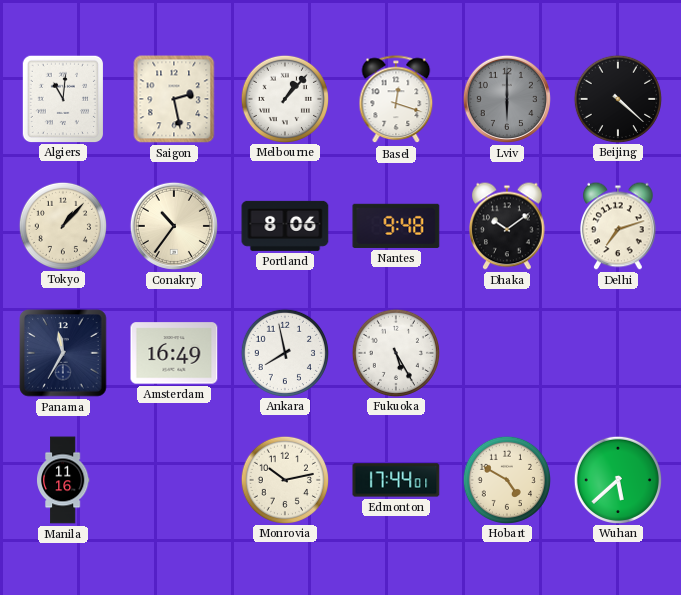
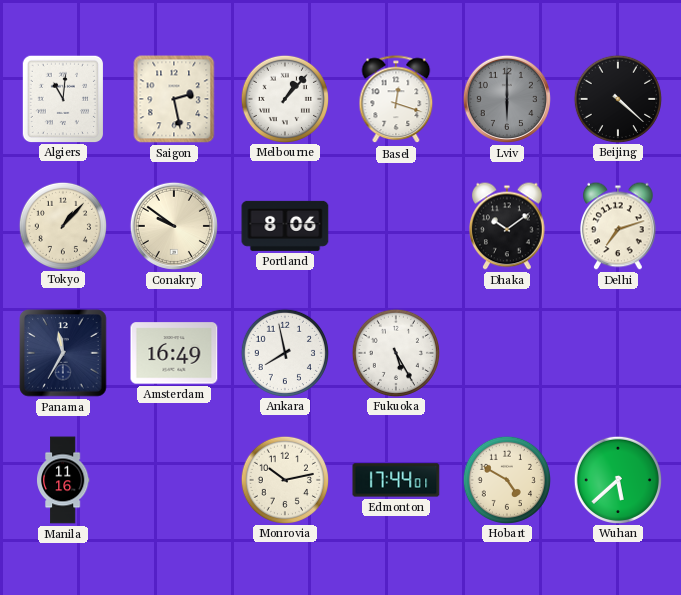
Conakry: 10:36 -> 9:51 (174, 226)
Nantes: 9:48 -> none (396, 226)
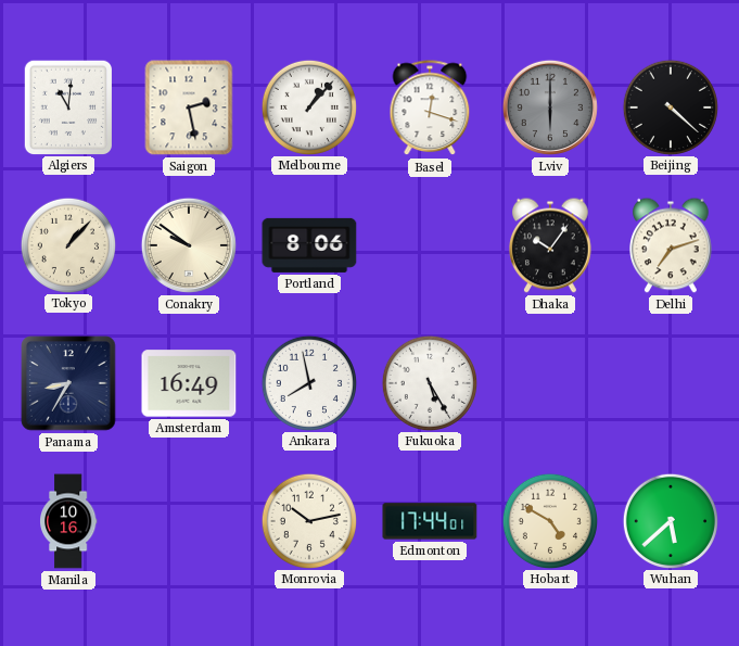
Dhaka: 10:09 -> 10:06 (550, 245)
Panama: 11:35 -> 8:35 (68, 383)
Manila: 11:16 -> 10:16 (68, 521)
